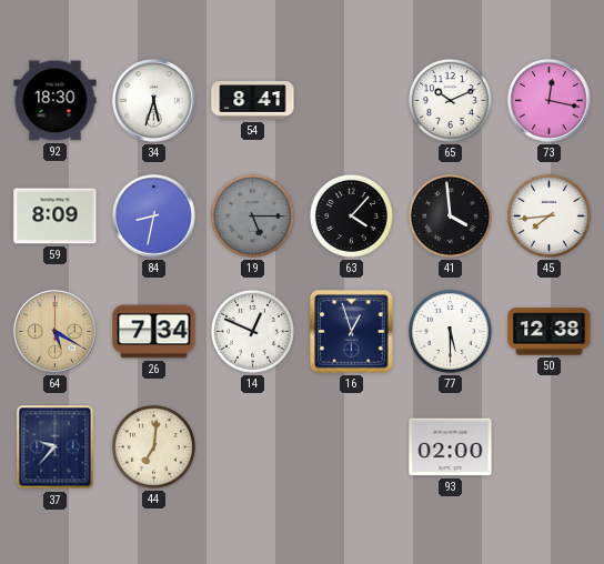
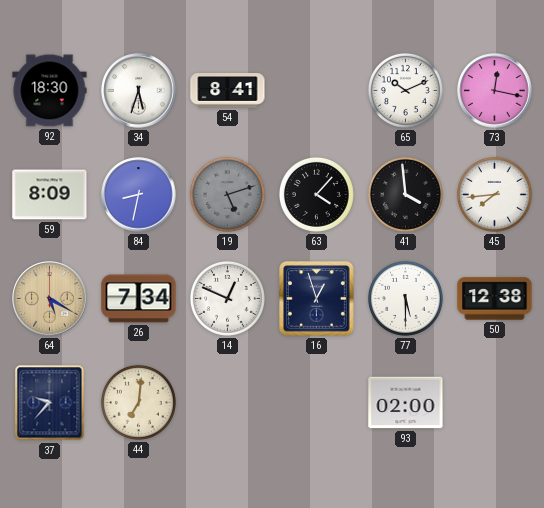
19: 5:15 -> 5:12 (227, 194)
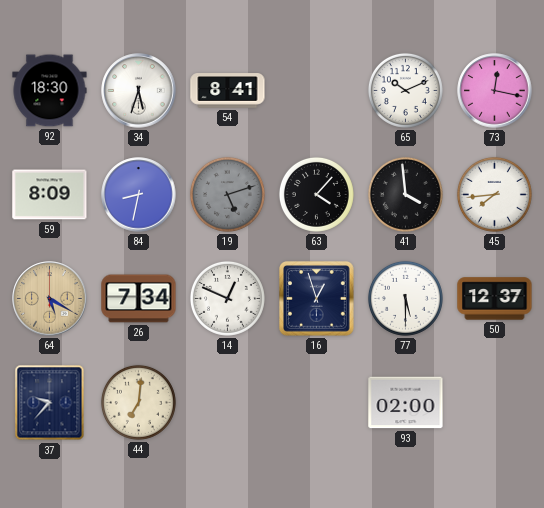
50: 12:38 -> 12:37 (495, 299)
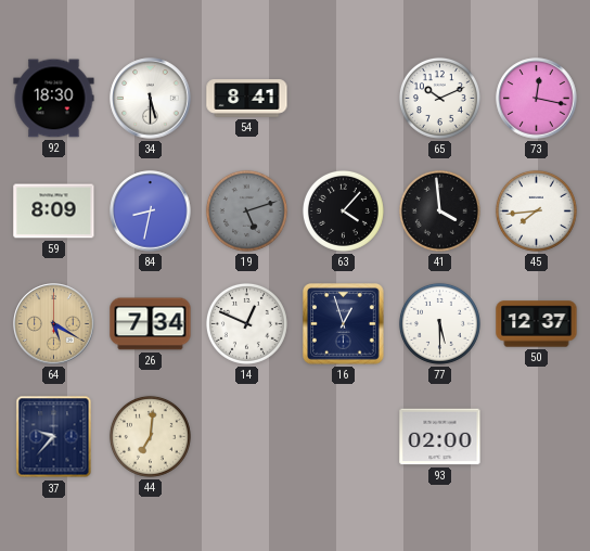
34: 5:33 -> 5:30 (151, 99)
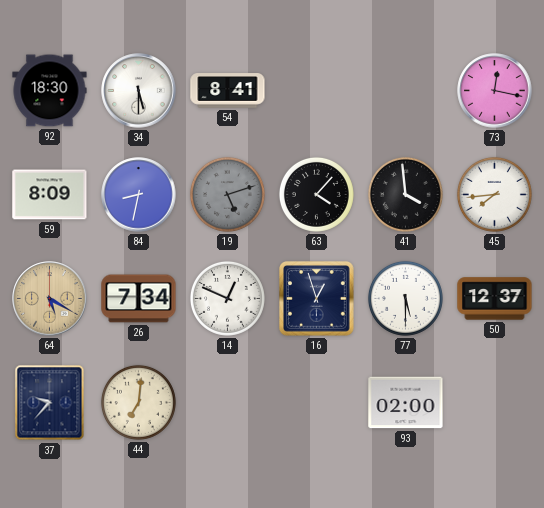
65: 10:11 -> none (439, 98)
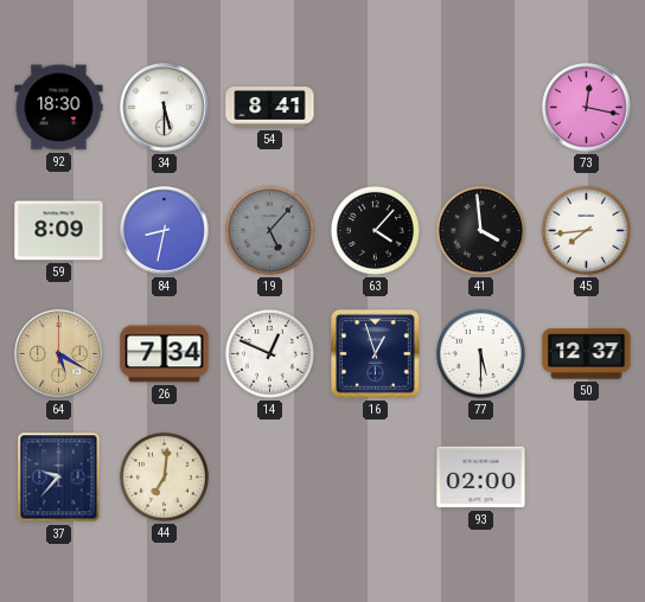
19: 5:12 -> 5:07 (269, 230)
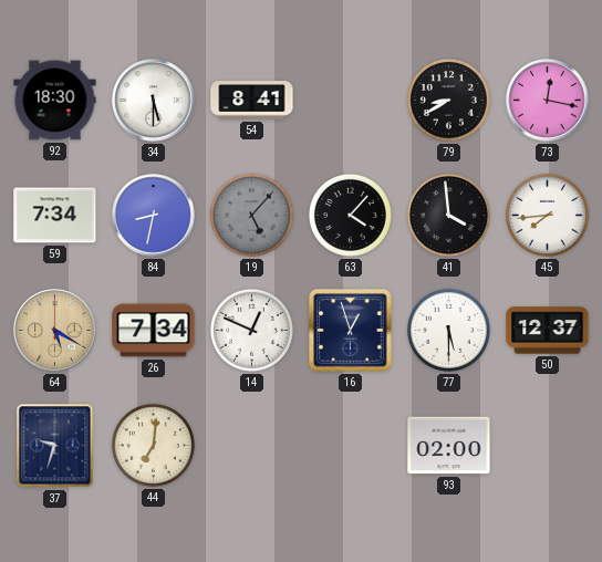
79: none -> 8:40 (448, 100)
59: 8:09 -> 7:34 (55, 216)
37: 9:37 -> 9:33 (55, 446)
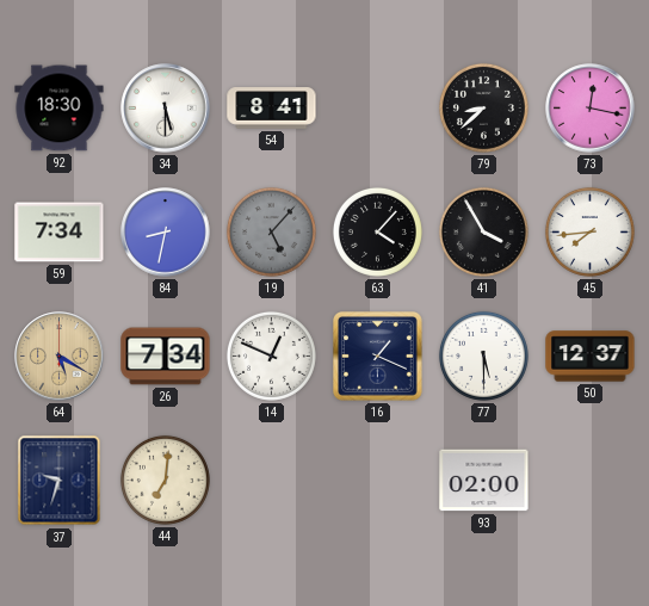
79: 8:40 -> 8:38 (483, 107)
41: 3:59 -> 3:55 (483, 231)
16: 12:57 -> 1:19 (378, 357)
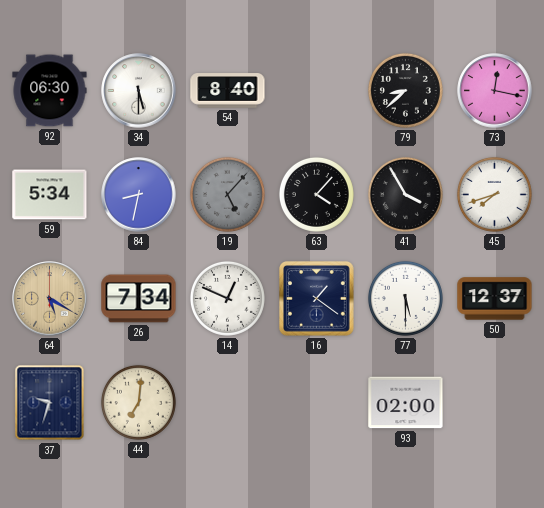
92: 18:30 -> 06:30 (50, 91)
54: 8:41 -> 8:40 (228, 91)
59: 7:34 -> 5:34 (50, 195)
45: 7:44 -> 7:42 (494, 194)
16: 1:19 -> 1:21 (317, 299)
